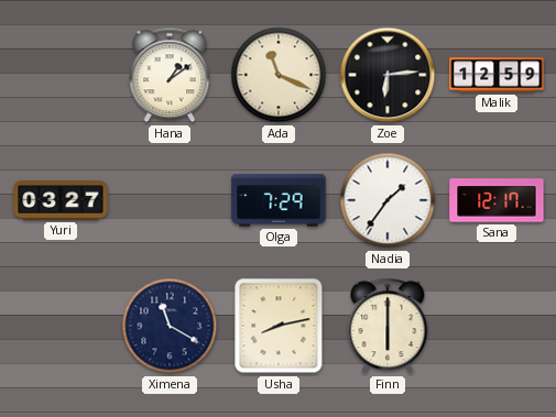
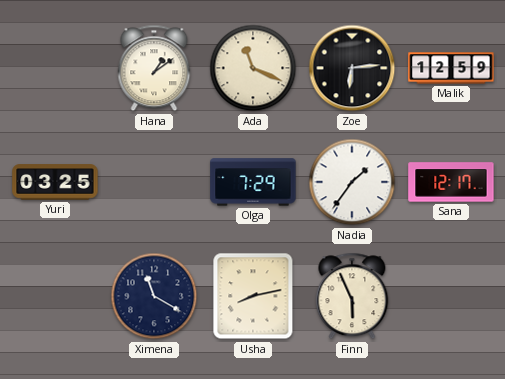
Yuri: 03:27 -> 03:25 (55, 182)
Finn: 6:00 -> 5:56 (352, 296)
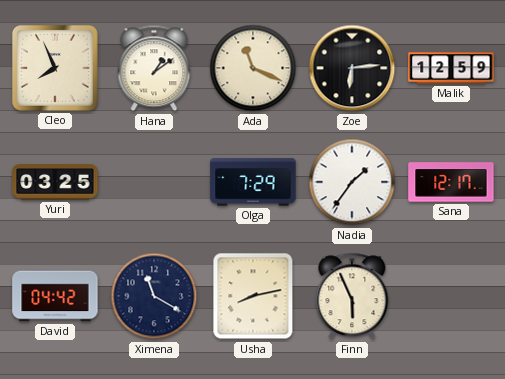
Cleo: none -> 7:56 (55, 68)
David: none -> 04:42 (55, 296)
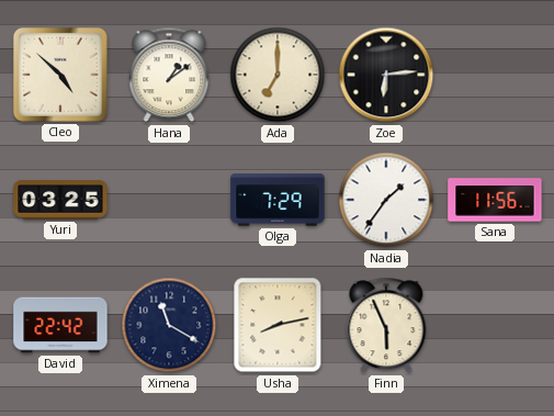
Cleo: 7:56 -> 4:52 (60, 75)
Ada: 11:19 -> 7:00 (278, 75)
Malik: 12:59 -> none (451, 68)
Sana: 12:17 -> 11:56 (495, 200)
David: 04:42 -> 22:42 (60, 325)
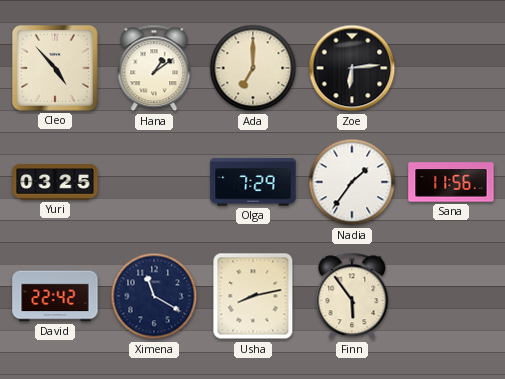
Cleo: 4:52 -> 4:53 (55, 68)
Finn: 5:56 -> 5:54 (352, 296)
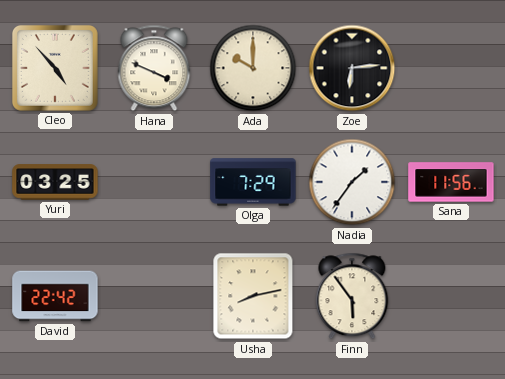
Hana: 1:09 -> 3:49 (154, 68)
Ada: 7:00 -> 10:00 (253, 68)
Ximena: 11:20 -> none (154, 296)
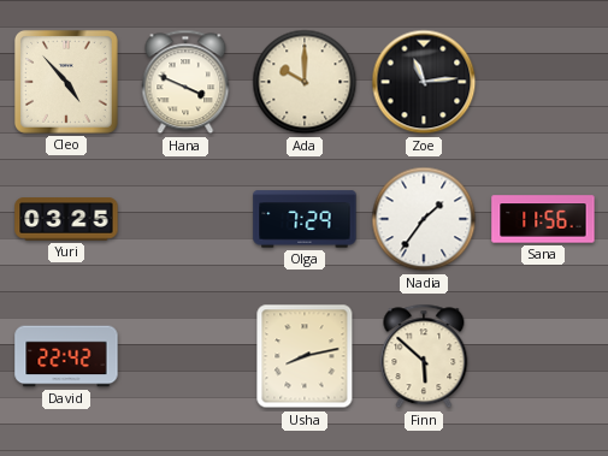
Zoe: 6:14 -> 11:14 (424, 82)
Finn: 5:54 -> 5:52 (424, 356)
